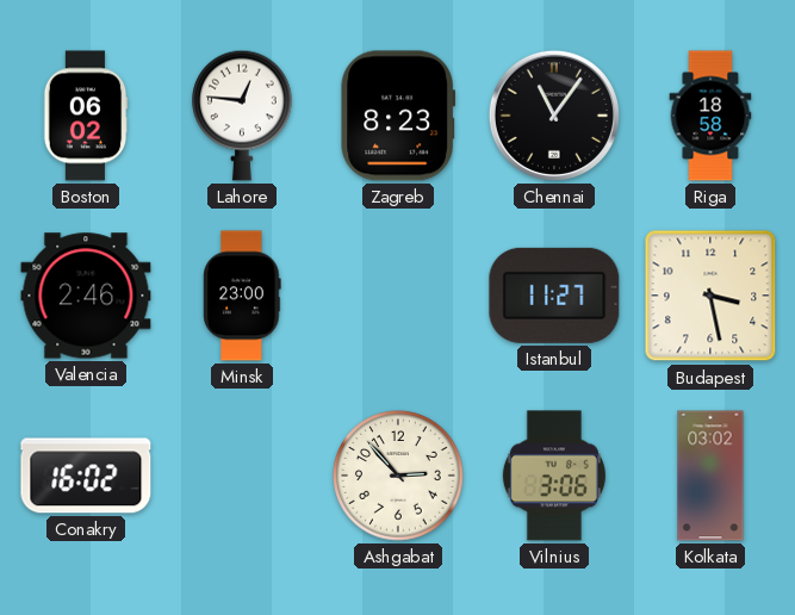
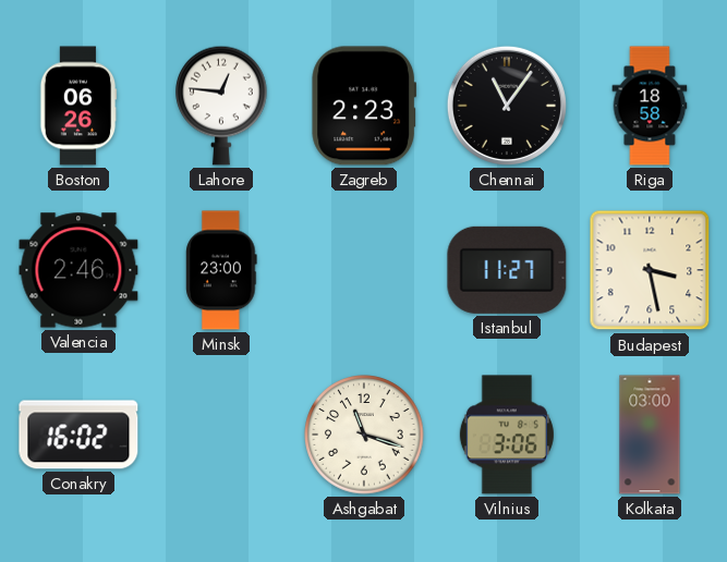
Boston: 06:02 -> 06:26 (78, 106)
Zagreb: 8:23 -> 2:23 (364, 106)
Ashgabat: 2:53 -> 11:18 (364, 435)
Kolkata: 03:02 -> 03:00 (650, 435)
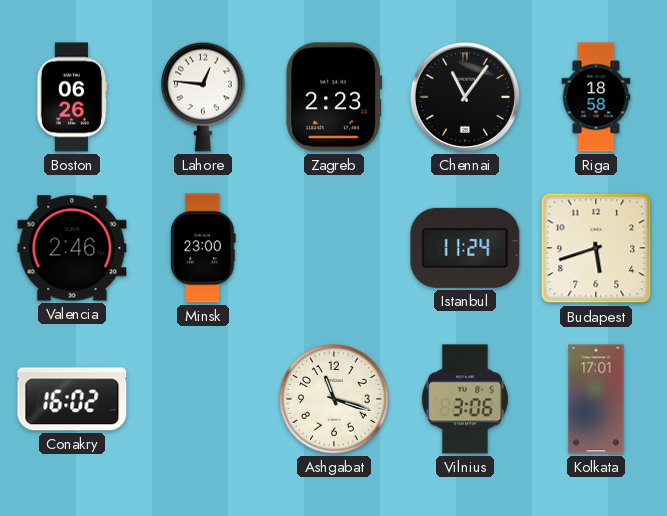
Istanbul: 11:27 -> 11:24 (465, 248)
Budapest: 3:28 -> 5:42 (596, 248)
Kolkata: 03:00 -> 17:01 (596, 399)
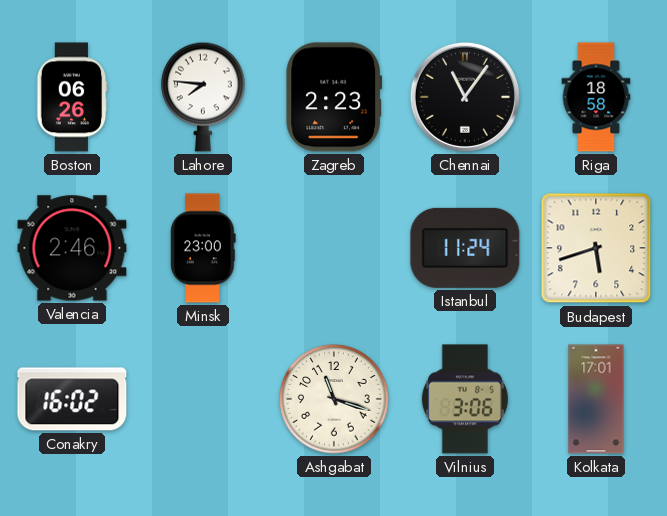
Lahore: 12:46 -> 7:46 (204, 97)
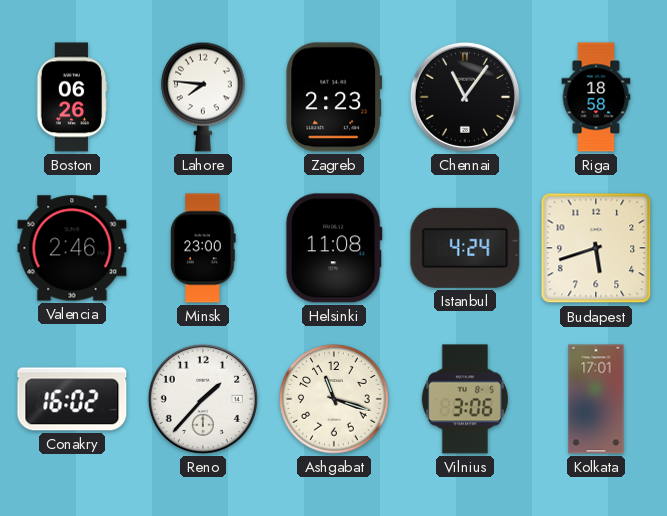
Helsinki: none -> 11:08 (334, 248)
Istanbul: 11:24 -> 4:24 (465, 248)
Reno: none -> 1:37 (203, 399)
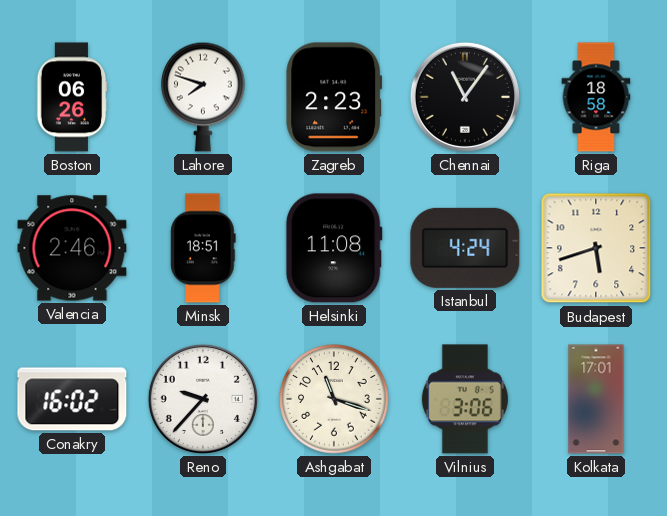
Lahore: 7:46 -> 7:48 (204, 97)
Minsk: 23:00 -> 18:51 (203, 248)
Reno: 1:37 -> 9:37 (203, 399)
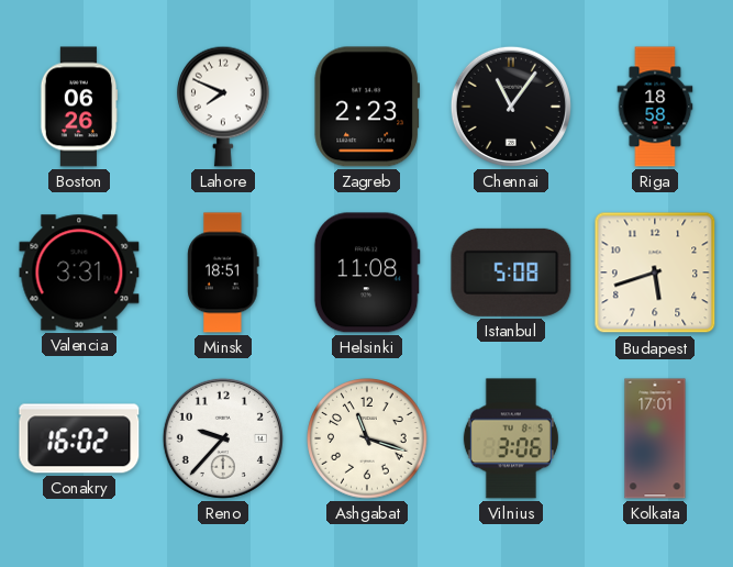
Lahore: 7:48 -> 7:49 (224, 107)
Valencia: 2:46 -> 3:31 (79, 273)
Istanbul: 4:24 -> 5:08 (511, 273)
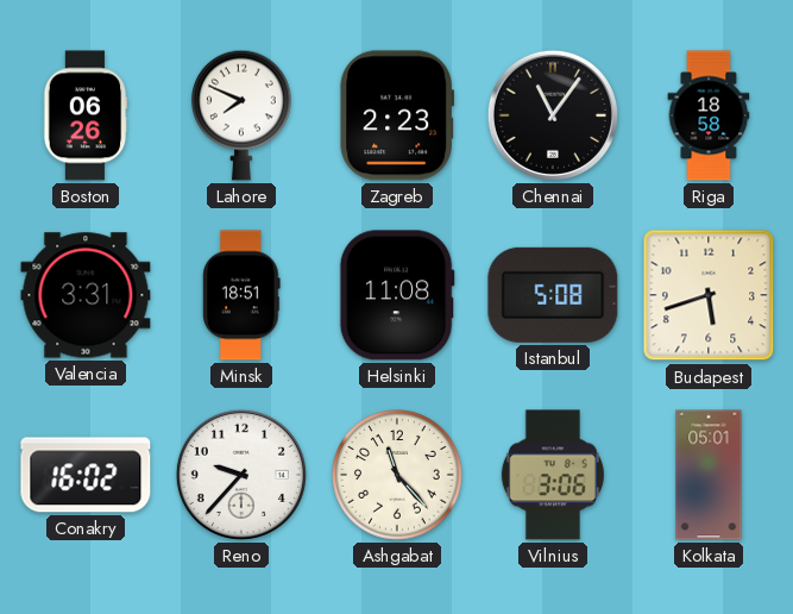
Ashgabat: 11:18 -> 11:23 (397, 475)
Kolkata: 17:01 -> 05:01 (709, 475)
